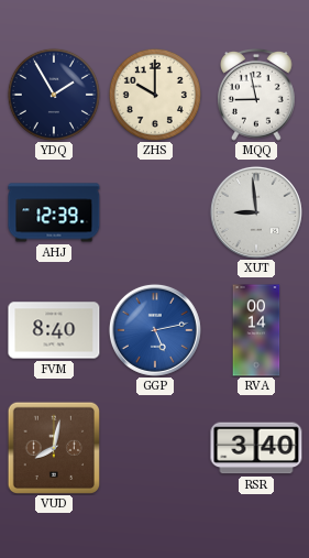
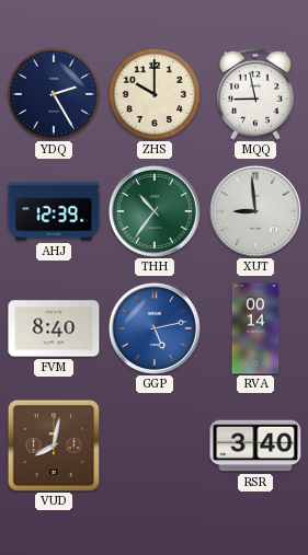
YDQ: 1:55 -> 2:25 (54, 94)
THH: none -> 10:36 (155, 211)
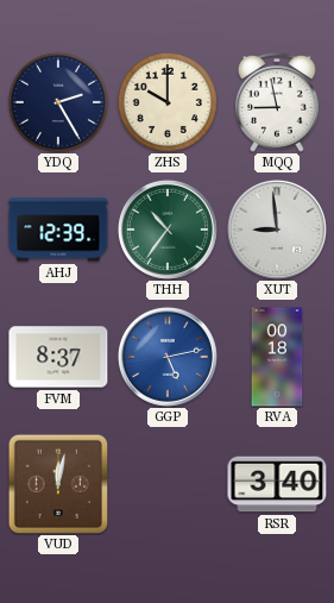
FVM: 8:40 -> 8:37 (58, 357)
RVA: 00:14 -> 00:18 (277, 357)
VUD: 8:02 -> 12:02 (58, 484)
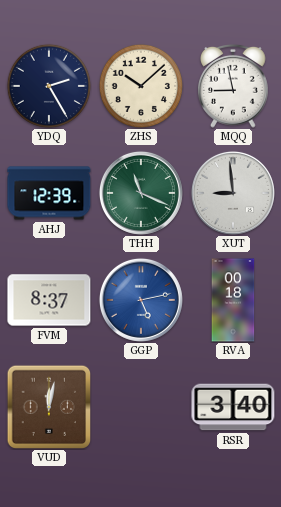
ZHS: 10:00 -> 10:08 (141, 86)
THH: 10:36 -> 11:19 (141, 193)
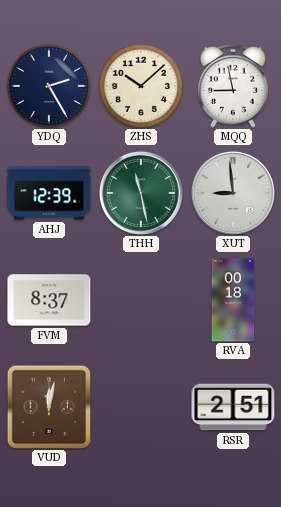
THH: 11:19 -> 11:28 (141, 193)
GGP: 5:13 -> none (141, 300)
RSR: 3:40 -> 2:51 (233, 407)
